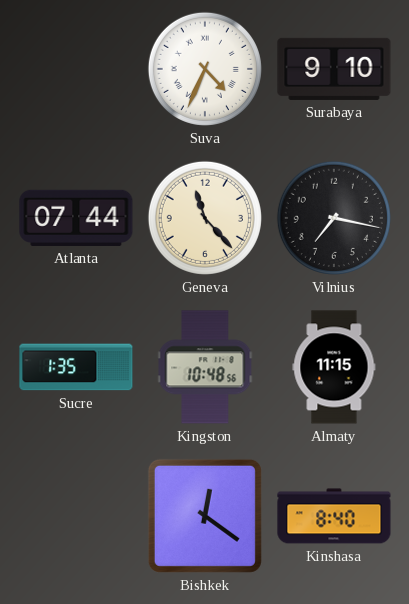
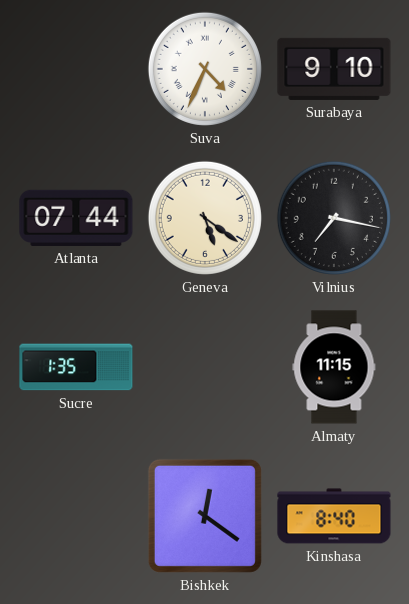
Geneva: 11:23 -> 5:21 (205, 218)
Kingston: 10:48 -> none (205, 367)
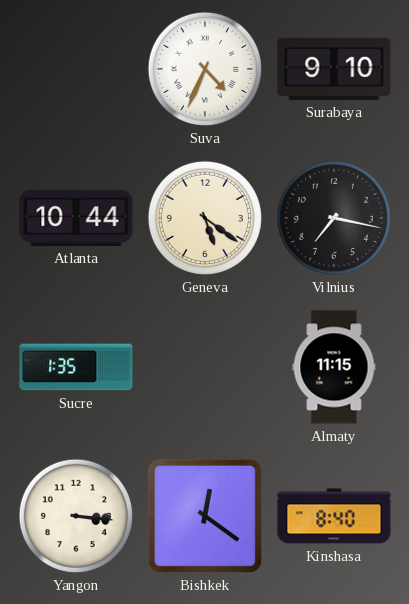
Atlanta: 07:44 -> 10:44 (76, 218)
Yangon: none -> 3:16 (76, 516)
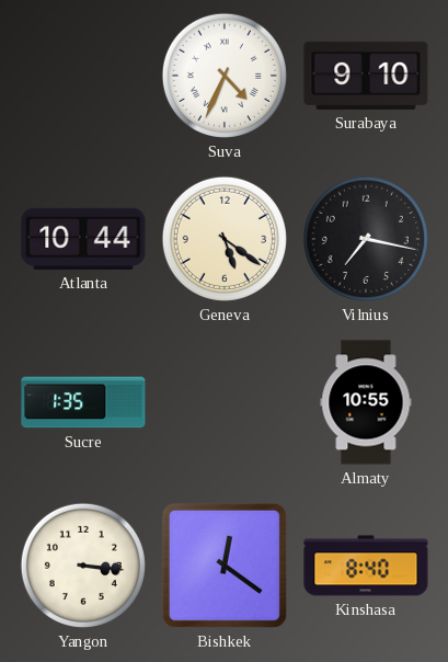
Almaty: 11:15 -> 10:55 (366, 402)
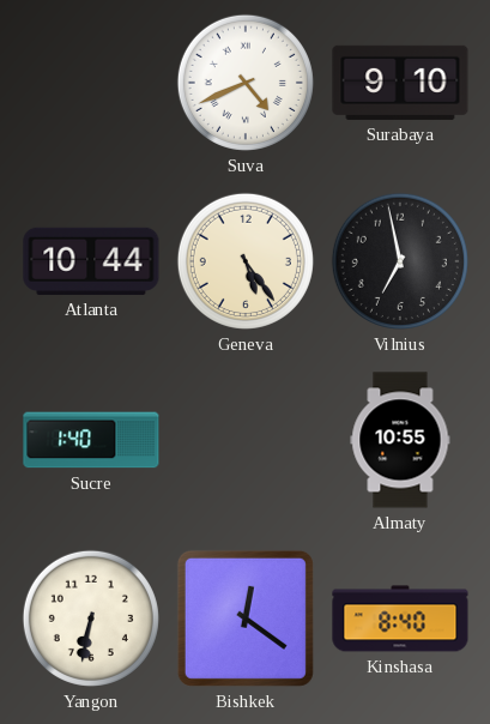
Suva: 4:34 -> 4:41 (246, 83)
Geneva: 5:21 -> 5:24 (246, 261)
Vilnius: 7:17 -> 6:58 (400, 261)
Sucre: 1:35 -> 1:40 (91, 440)
Yangon: 3:16 -> 6:32 (91, 619)
